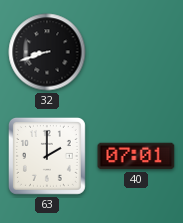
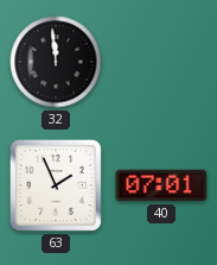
32: 8:42 -> 11:59 (56, 62)
63: 2:00 -> 1:56 (56, 185)
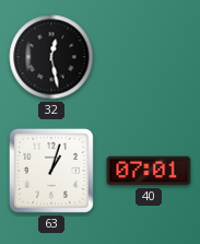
32: 11:59 -> 12:28 (51, 57)
63: 1:56 -> 1:03 (51, 171)
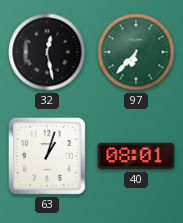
97: none -> 6:37 (136, 52)
40: 07:01 -> 08:01 (136, 156)
